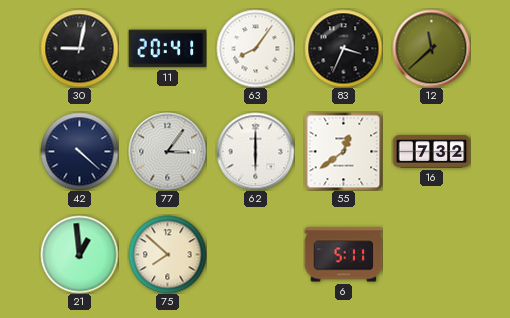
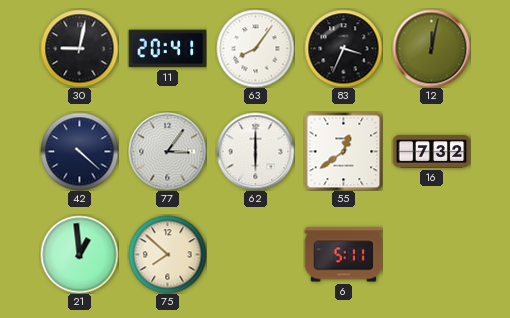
12: 11:38 -> 12:02 (431, 48)
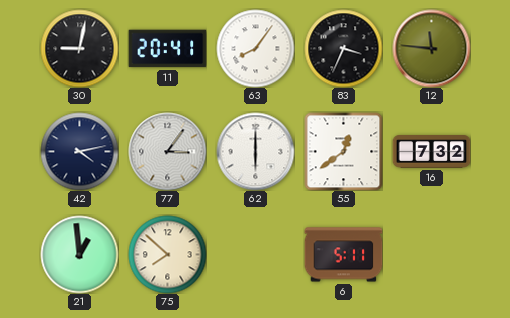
12: 12:02 -> 11:46 (431, 48)
42: 4:22 -> 4:13 (79, 151)
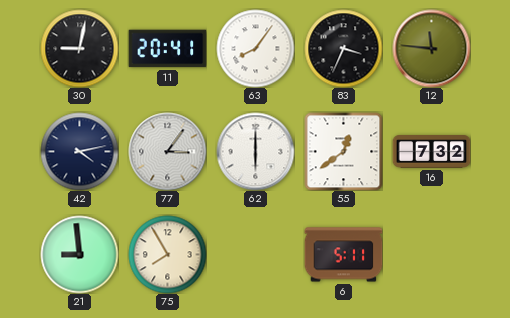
21: 12:59 -> 8:59 (79, 254)
75: 7:52 -> 7:55 (167, 254)
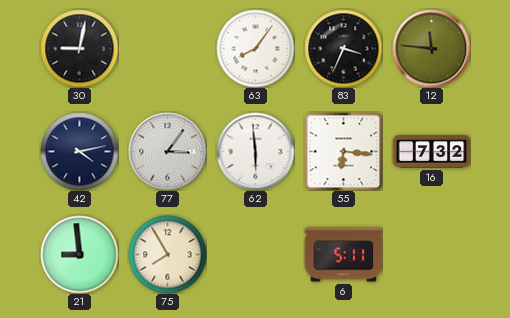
11: 20:41 -> none (167, 49)
62: 6:00 -> 5:59 (255, 151)
55: 12:39 -> 6:16 (343, 151)
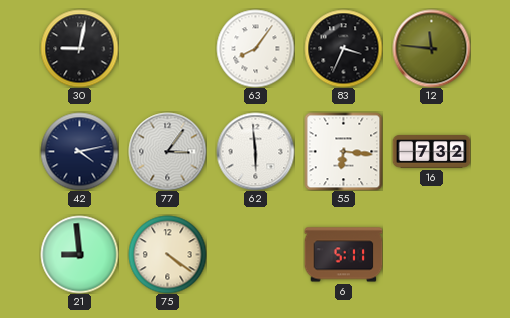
75: 7:55 -> 4:21 (167, 254)
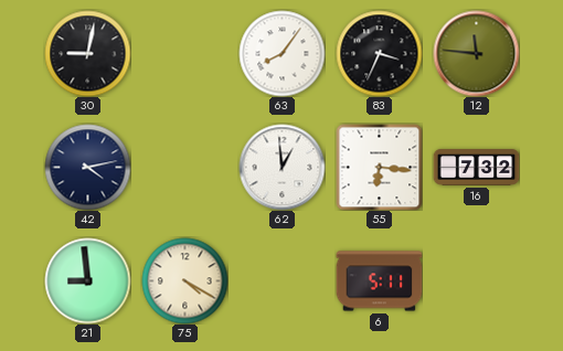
77: 3:06 -> none (167, 151)
62: 5:59 -> 12:59 (281, 167)
75: 4:21 -> 4:20 (184, 280)
